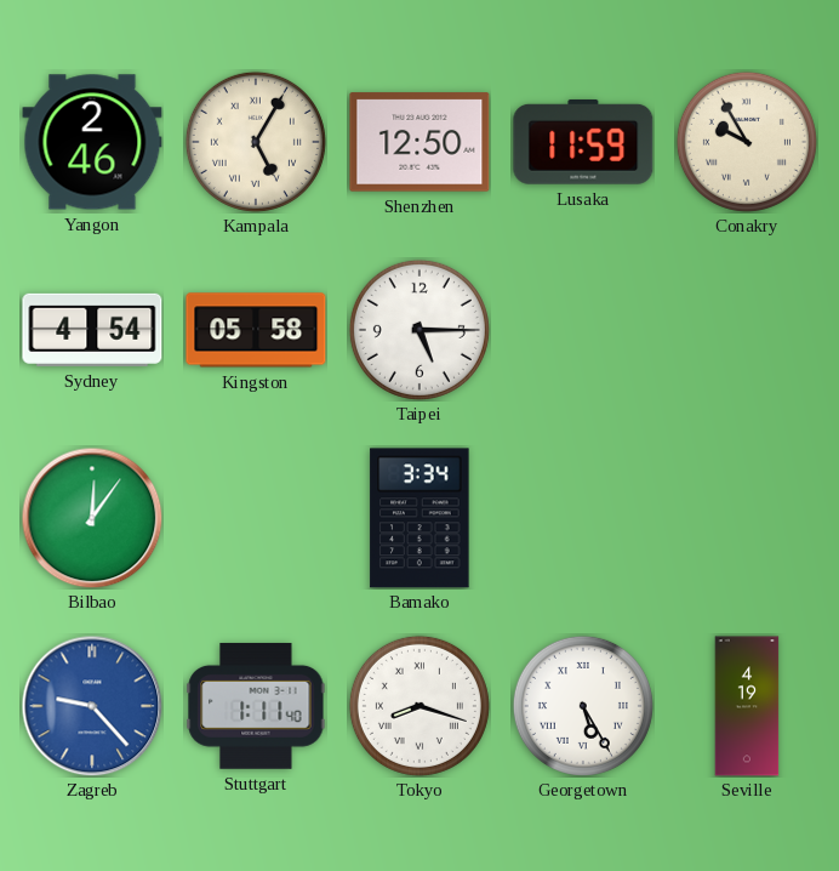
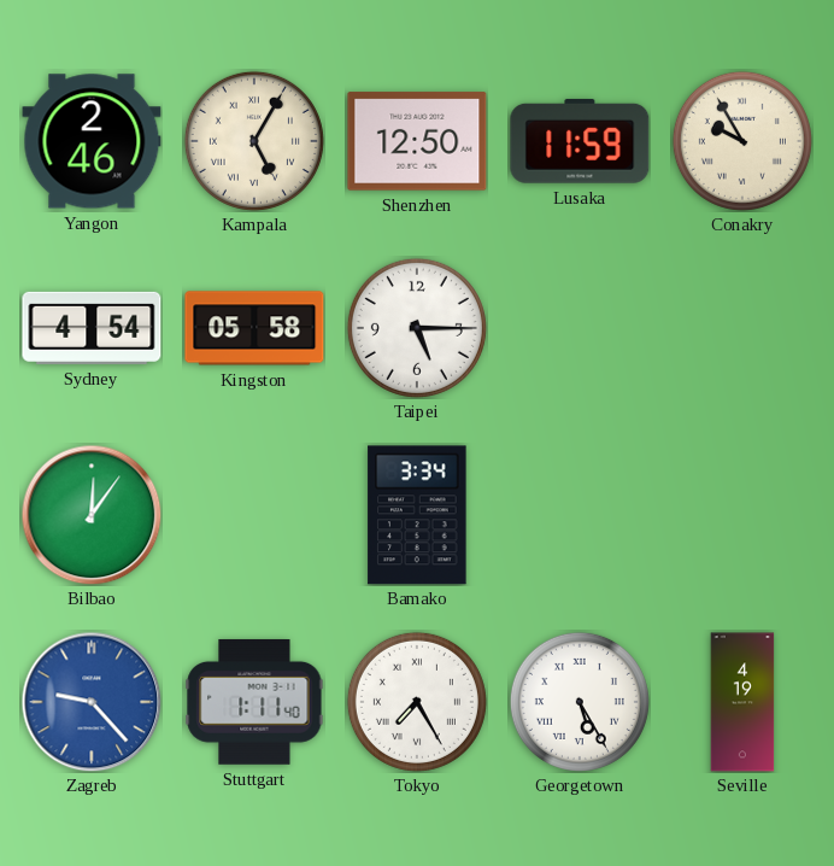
Tokyo: 8:18 -> 7:25 (417, 702)
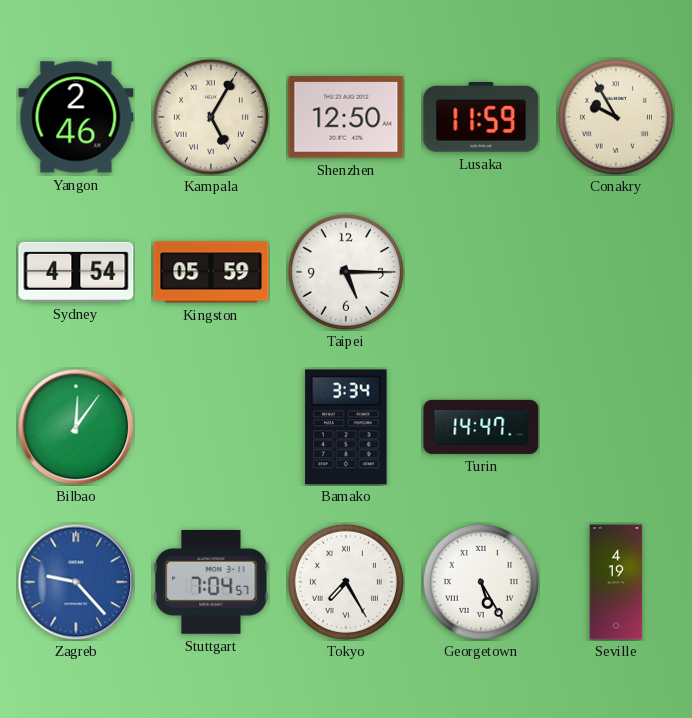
Kingston: 05:58 -> 05:59 (211, 272)
Turin: none -> 14:47 (481, 427)
Stuttgart: 1:11 -> 7:04 (211, 582)
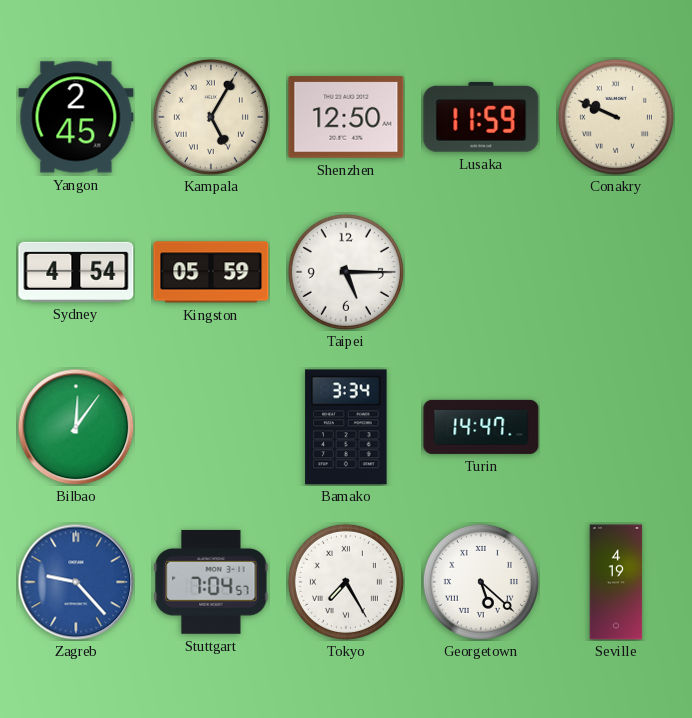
Yangon: 2:46 -> 2:45 (76, 117)
Conakry: 9:55 -> 9:49 (616, 117)
Georgetown: 5:25 -> 5:22 (481, 582)
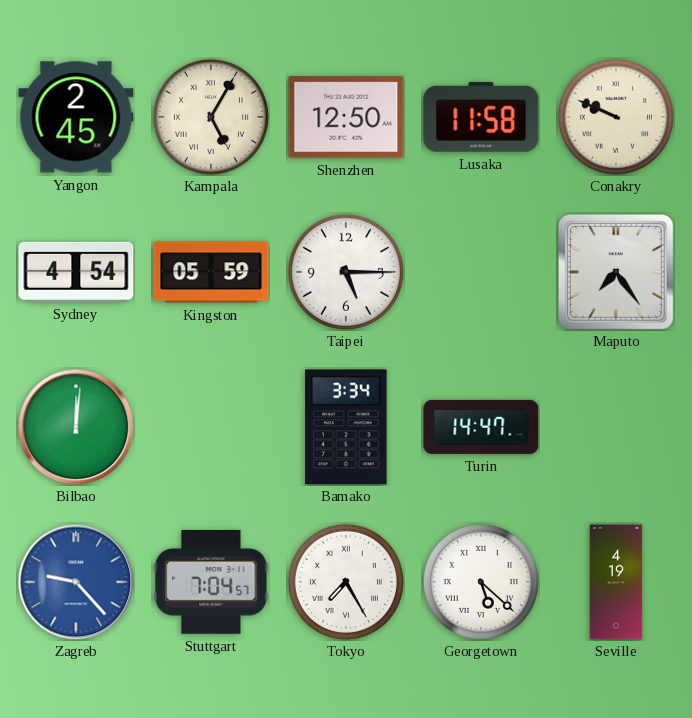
Lusaka: 11:59 -> 11:58 (481, 117)
Maputo: none -> 7:24 (617, 273)
Bilbao: 12:06 -> 12:01 (76, 427)
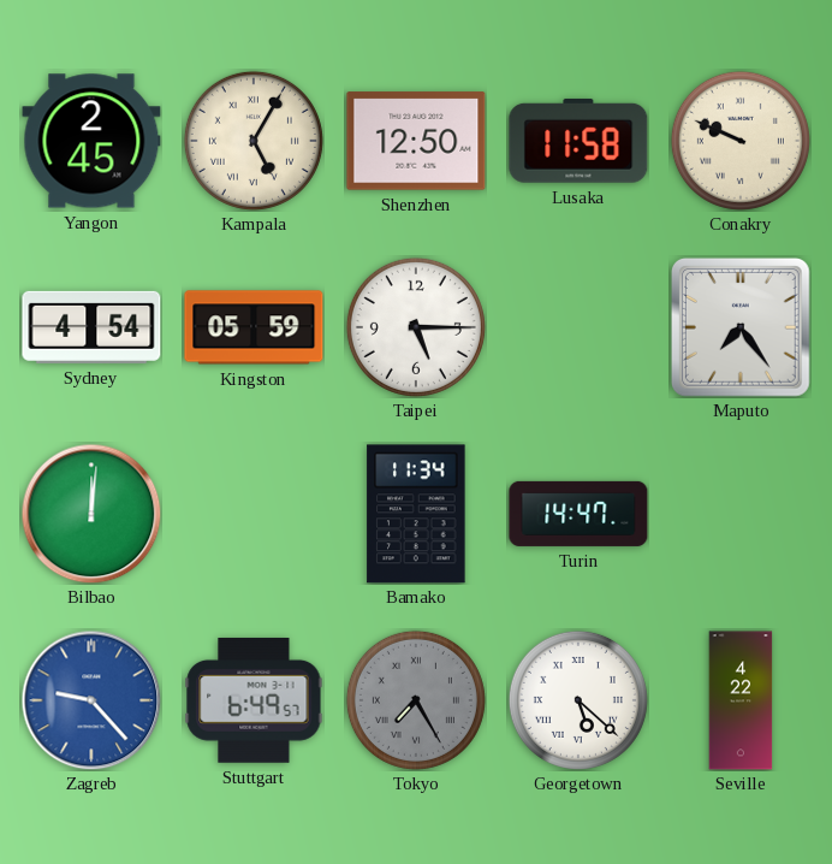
Bamako: 3:34 -> 11:34 (416, 514)
Stuttgart: 7:04 -> 6:49 (254, 700)
Tokyo dial: white -> grey (416, 700)
Seville: 4:19 -> 4:22 (741, 700)
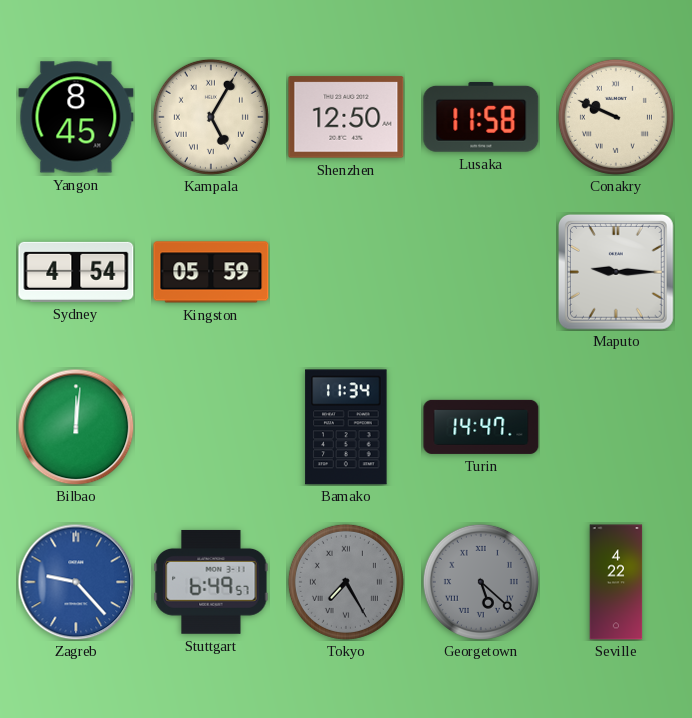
Yangon: 2:45 -> 8:45 (76, 117)
Taipei: 5:15 -> none (416, 327)
Maputo: 7:24 -> 9:15 (617, 273)
Georgetown dial: white -> grey (481, 582)
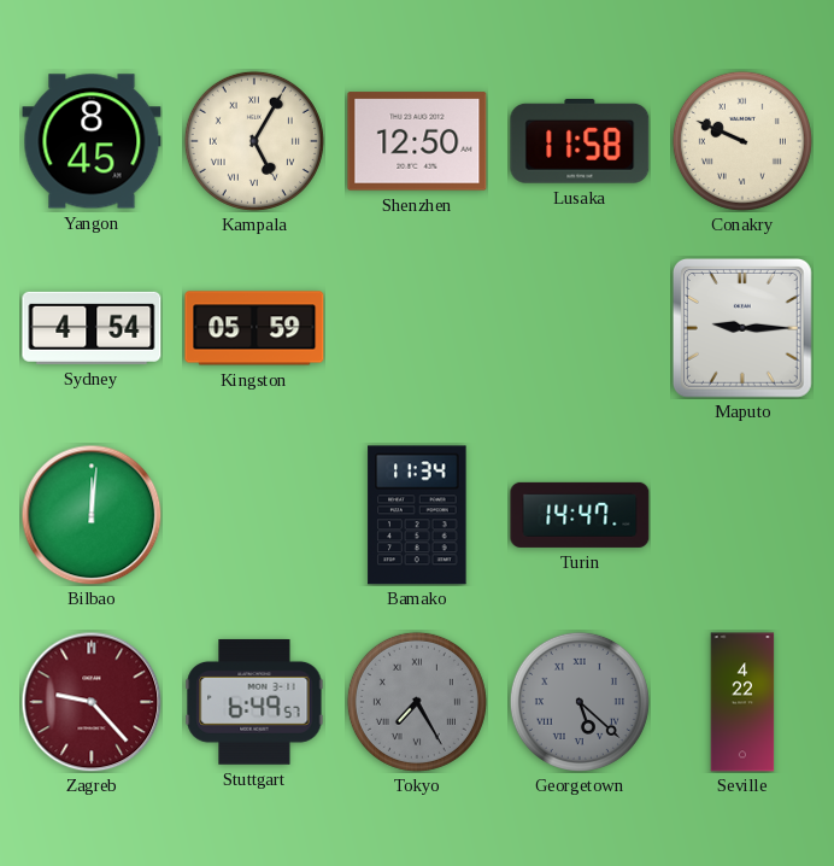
Zagreb dial: blue -> burgundy (92, 702)
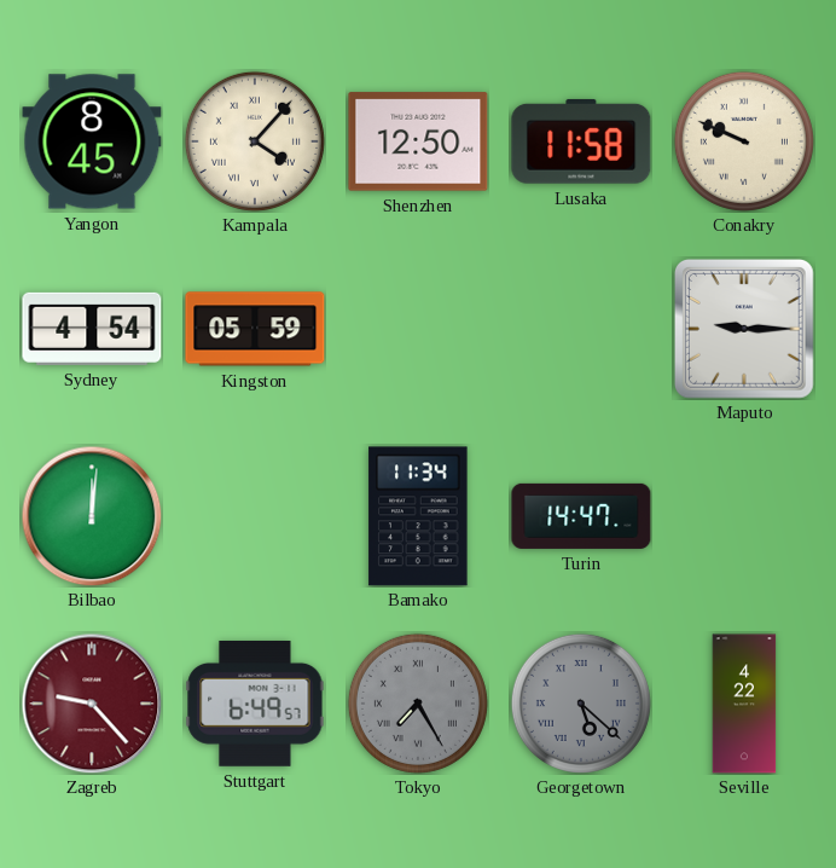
Kampala: 5:05 -> 4:07 (255, 141)
